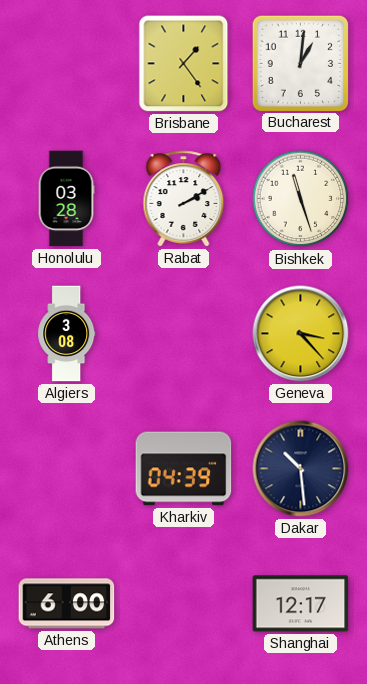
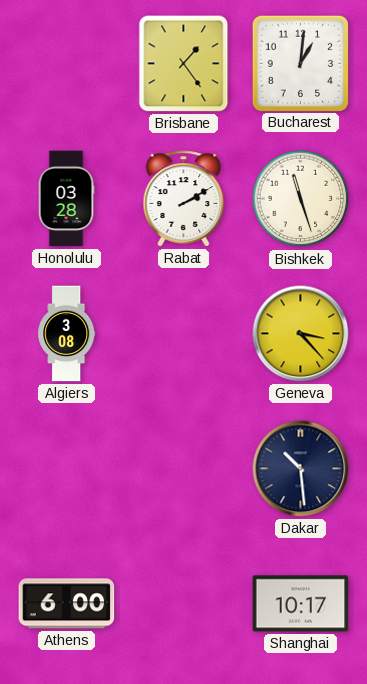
Kharkiv: 04:39 -> none (184, 469)
Shanghai: 12:17 -> 10:17 (301, 604)
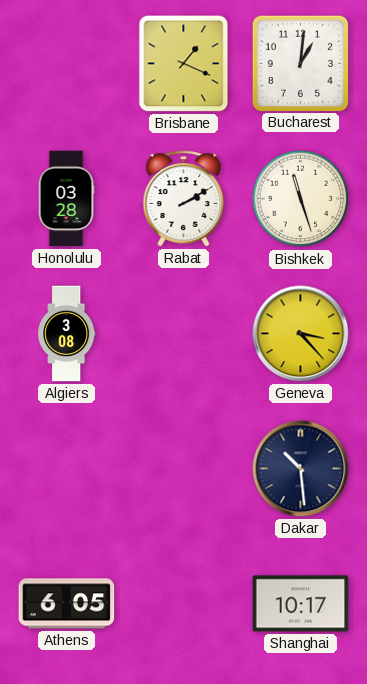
Brisbane: 1:24 -> 1:19 (184, 64)
Athens: 6:00 -> 6:05 (67, 604)
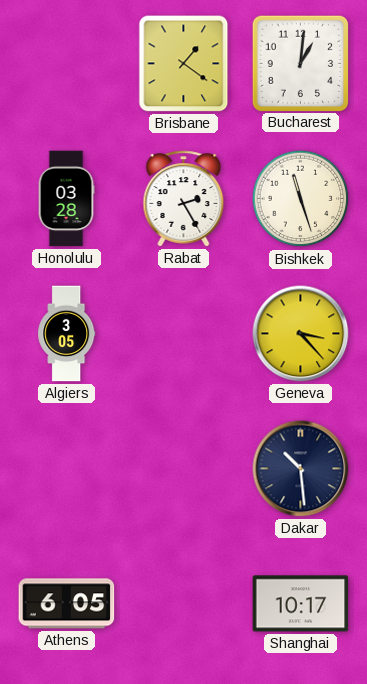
Brisbane: 1:19 -> 1:21 (184, 64)
Rabat: 2:10 -> 2:25 (184, 199)
Algiers: 3:08 -> 3:05 (67, 334)
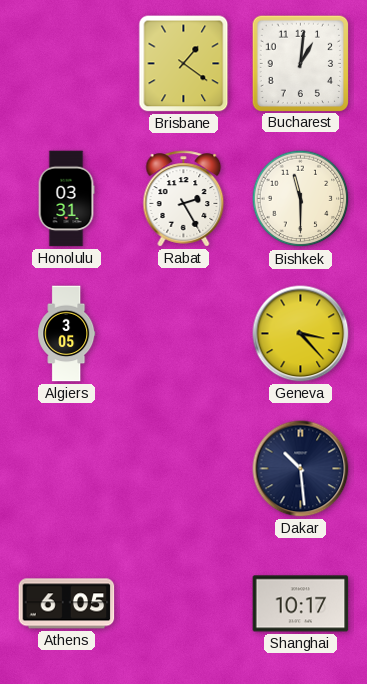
Honolulu: 03:28 -> 03:31 (66, 199)
Bishkek: 11:27 -> 11:30 (301, 199)
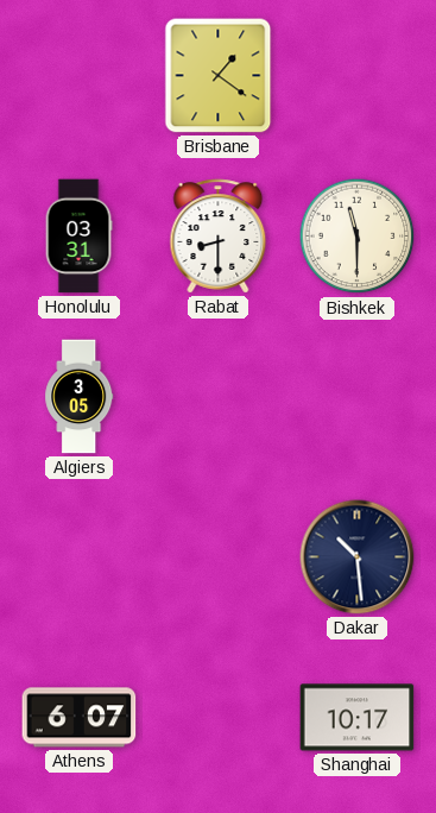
Bucharest: 1:01 -> none (300, 63)
Rabat: 2:25 -> 8:30 (219, 237)
Geneva: 3:23 -> none (301, 334)
Athens: 6:05 -> 6:07 (80, 718)
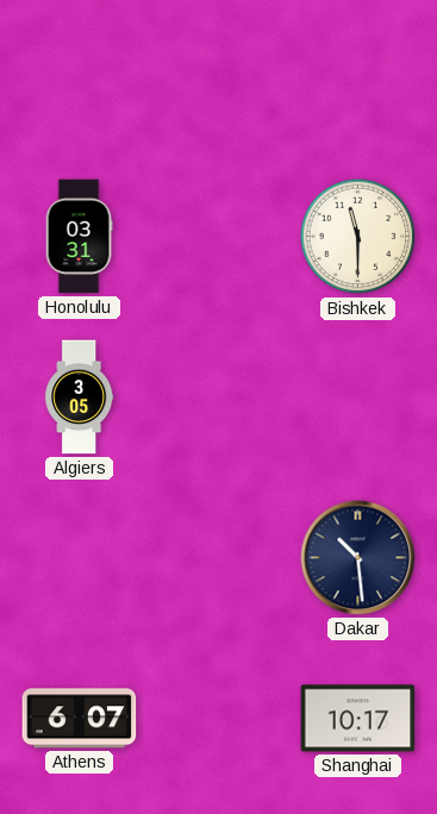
Brisbane: 1:21 -> none (219, 76)
Rabat: 8:30 -> none (219, 237)
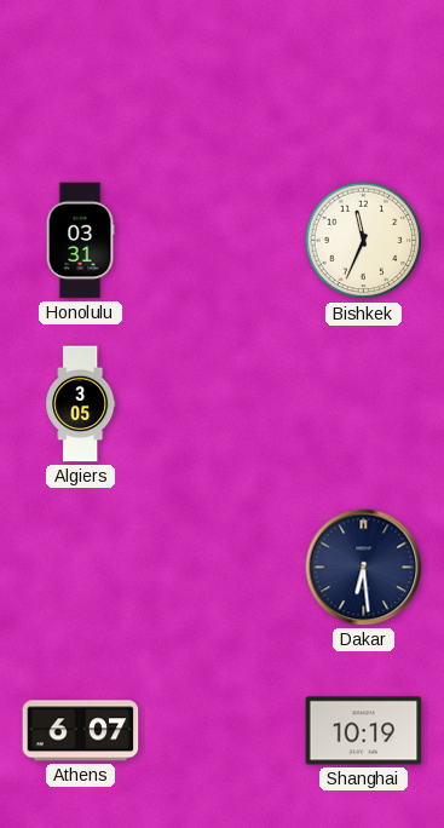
Bishkek: 11:30 -> 11:34 (364, 241)
Dakar: 10:29 -> 6:29 (364, 568)
Shanghai: 10:17 -> 10:19 (364, 731)
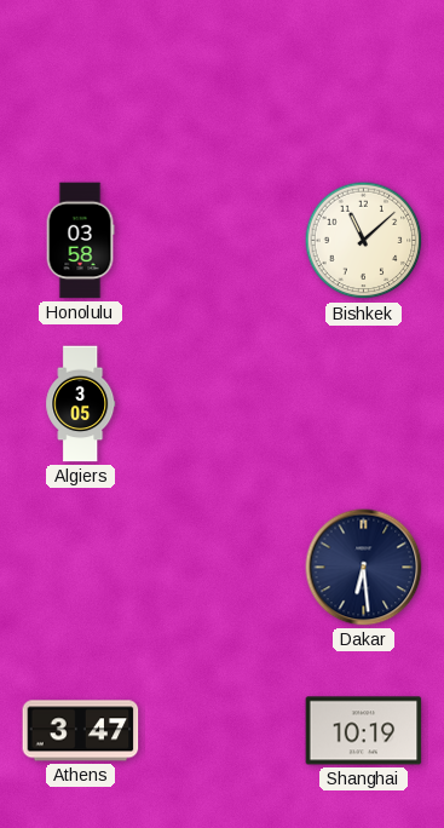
Honolulu: 03:31 -> 03:58 (80, 241)
Bishkek: 11:34 -> 11:08 (364, 241)
Athens: 6:07 -> 3:47 (81, 731)
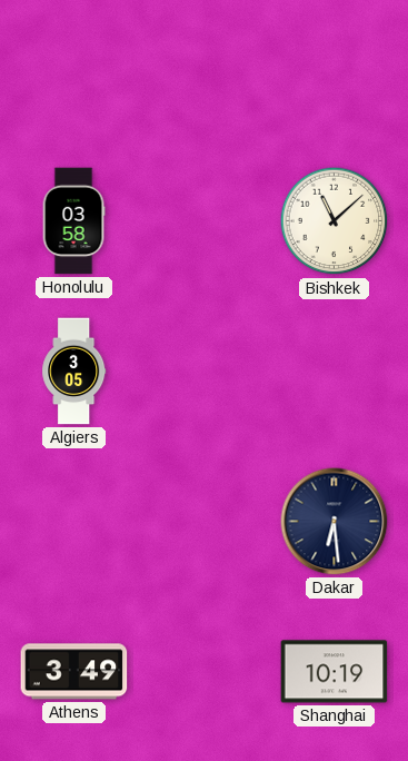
Athens: 3:47 -> 3:49 (74, 672)
